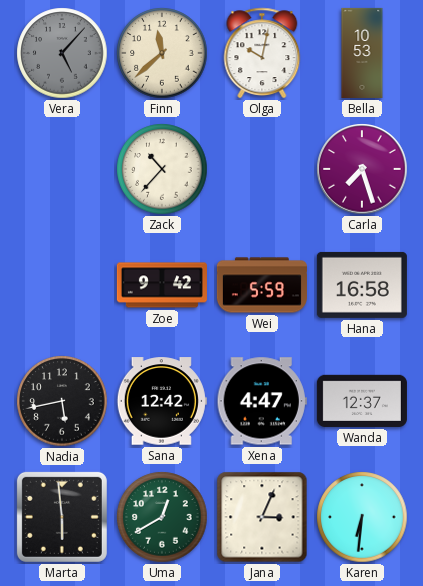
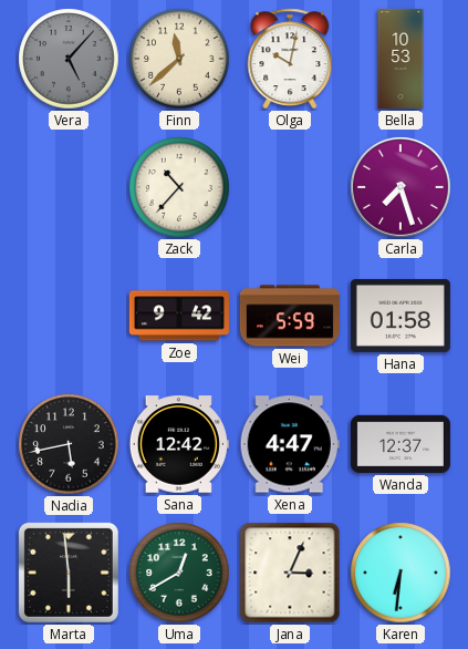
Hana: 16:58 -> 01:58 (401, 316)
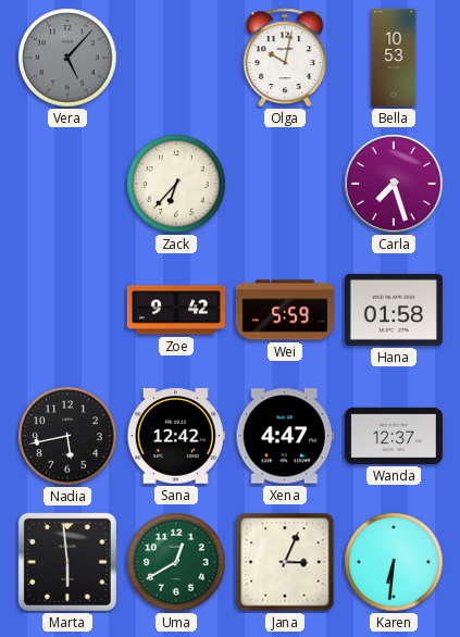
Finn: 11:38 -> none (179, 59)
Zack: 10:37 -> 6:37 (176, 184)
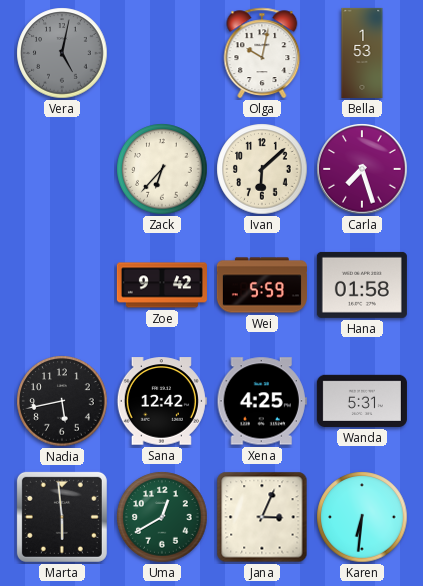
Vera: 5:07 -> 5:02 (62, 53)
Bella: 10:53 -> 1:53 (362, 53)
Ivan: none -> 6:08 (262, 169)
Xena: 4:47 -> 4:25 (262, 401)
Wanda: 12:37 -> 5:31 (362, 401)
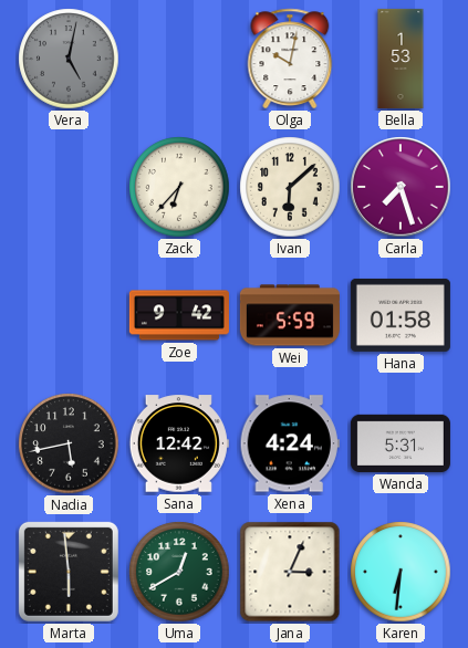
Xena: 4:25 -> 4:24 (290, 443)
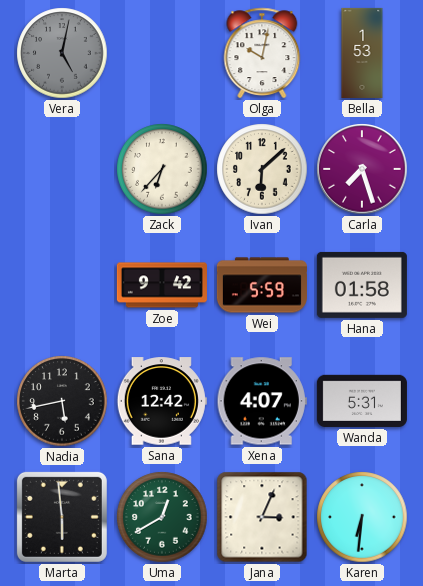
Xena: 4:24 -> 4:07 (262, 401)
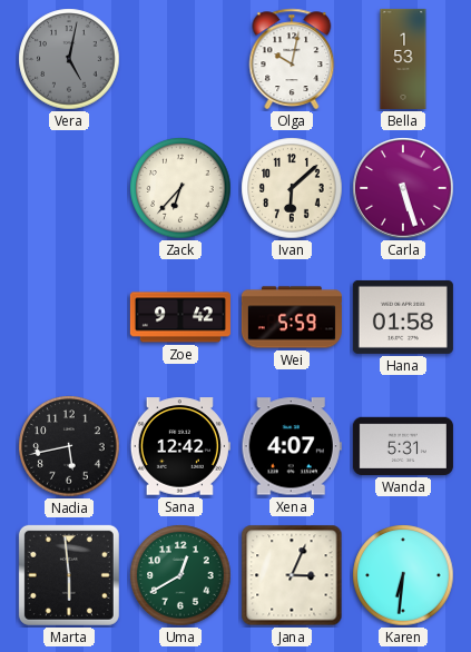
Carla: 7:27 -> 5:27 (403, 188)
